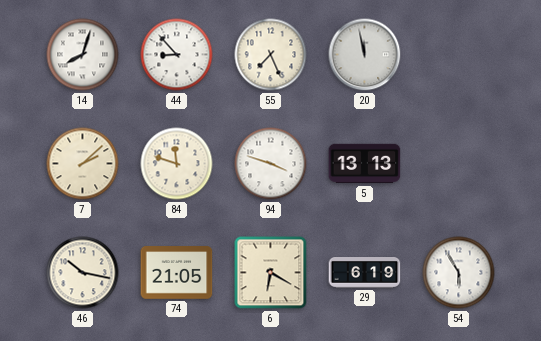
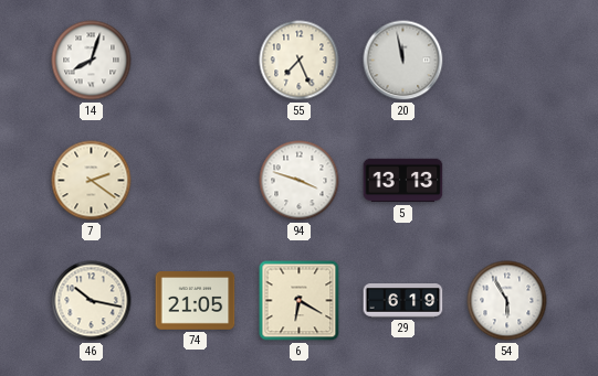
44: 8:53 -> none (177, 55)
7: 2:08 -> 2:21 (92, 181)
84: 11:48 -> none (177, 164)
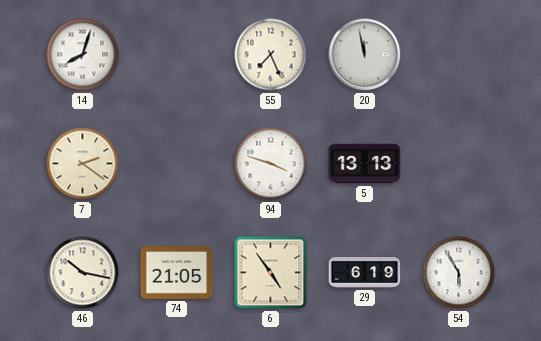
6: 6:20 -> 4:54 (271, 273)
